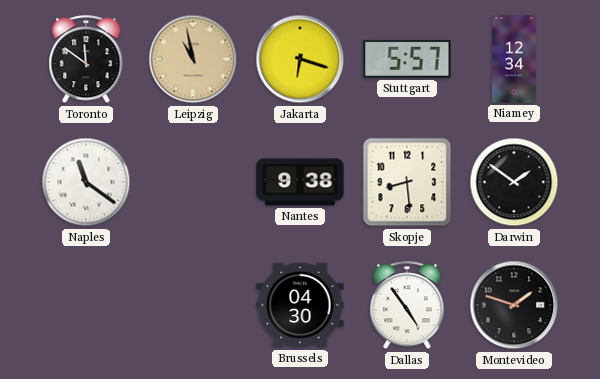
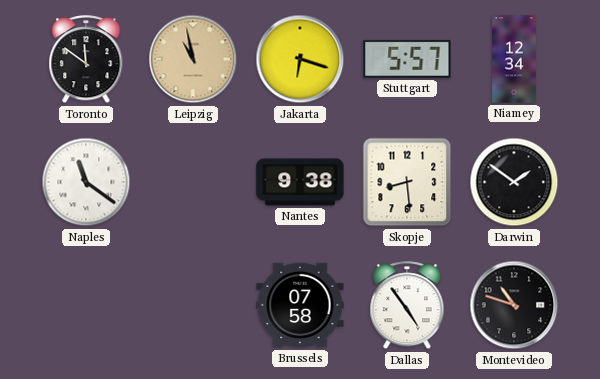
Brussels: 04:30 -> 07:58 (300, 305)
Montevideo: 1:48 -> 10:48 (514, 305)
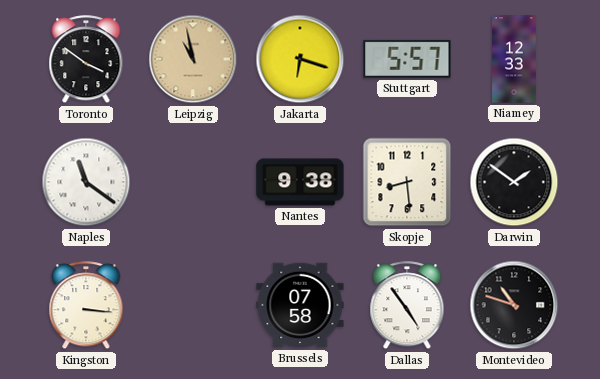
Toronto: 11:51 -> 3:51 (86, 60)
Niamey: 12:34 -> 12:33 (514, 59)
Kingston: none -> 3:16 (86, 306)
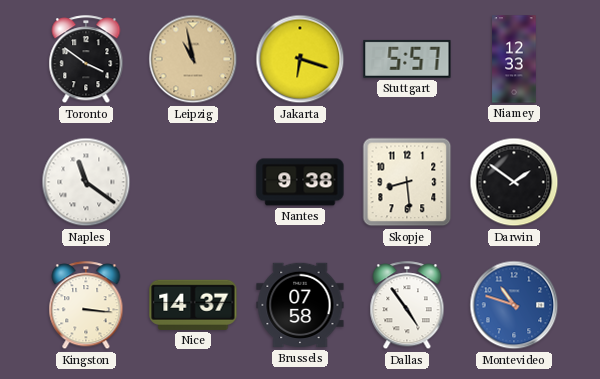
Nice: none -> 14:37 (193, 305)
Montevideo dial: black -> blue (514, 305)
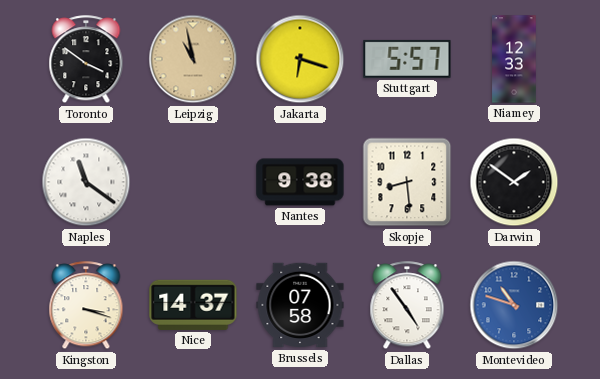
Kingston: 3:16 -> 3:18 (86, 306)
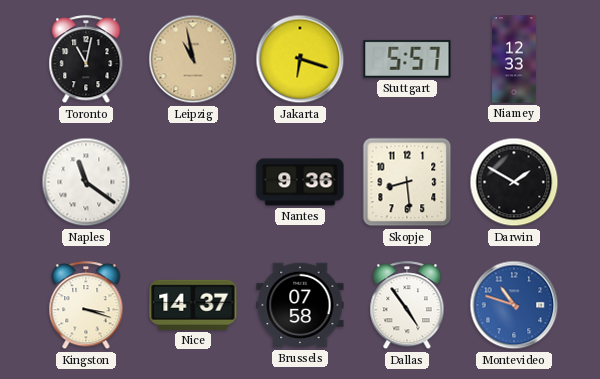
Toronto: 3:51 -> 11:02 (86, 60)
Nantes: 9:38 -> 9:36 (300, 182)
Darwin: 1:51 -> 1:50 (514, 182)
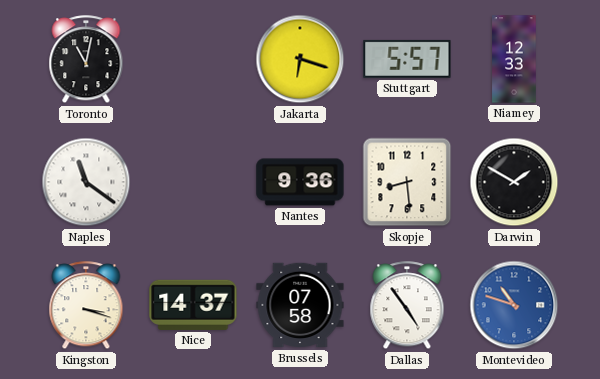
Leipzig: 10:58 -> none (193, 59)
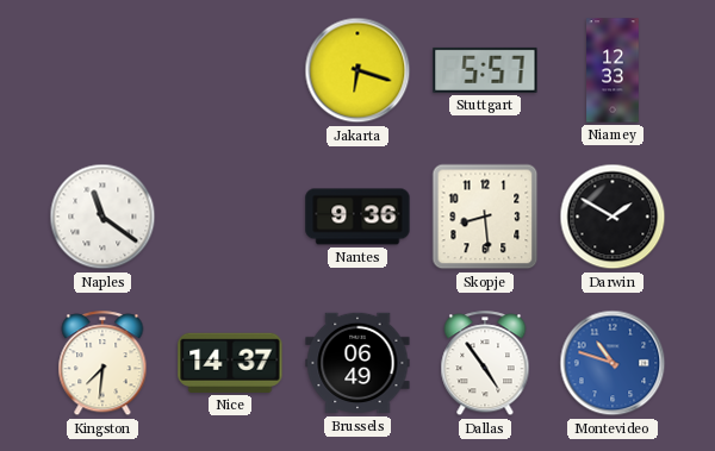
Toronto: 11:02 -> none (86, 60)
Kingston: 3:18 -> 7:31 (102, 364)
Brussels: 07:58 -> 06:49 (357, 363)
